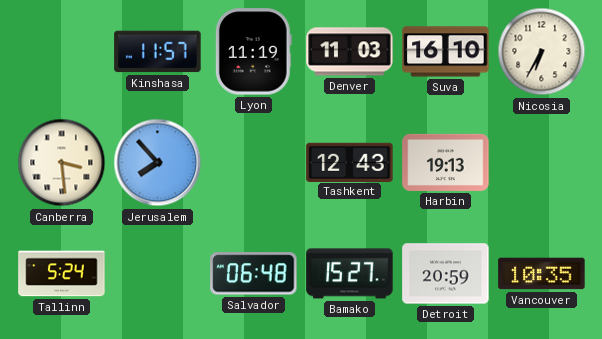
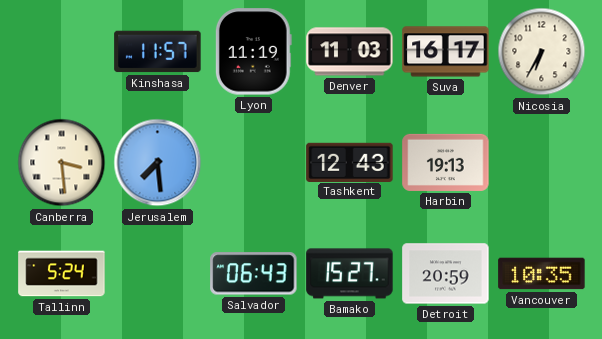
Suva: 16:10 -> 16:17 (446, 52)
Jerusalem: 7:53 -> 7:29 (158, 163)
Salvador: 06:48 -> 06:43 (254, 274)
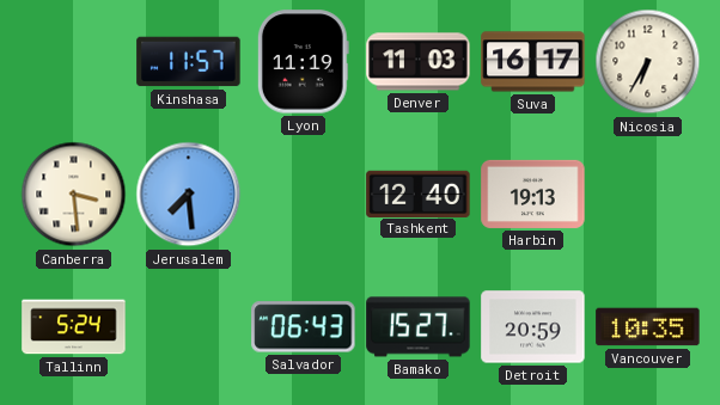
Tashkent: 12:43 -> 12:40 (419, 194)
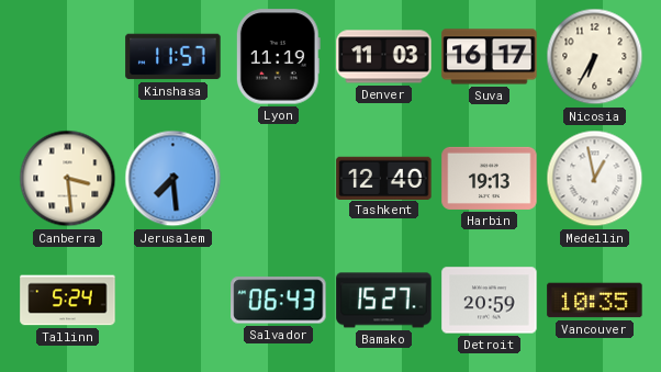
Medellin: none -> 12:58 (595, 179)
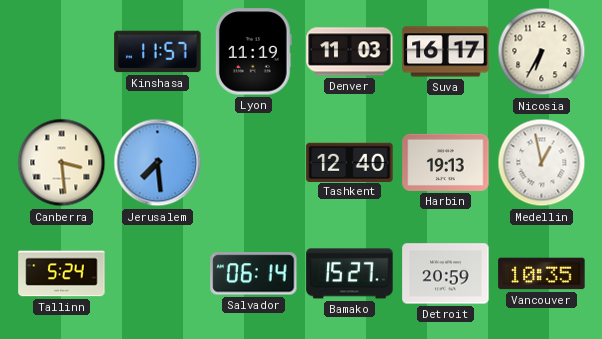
Salvador: 06:43 -> 06:14 (254, 274)
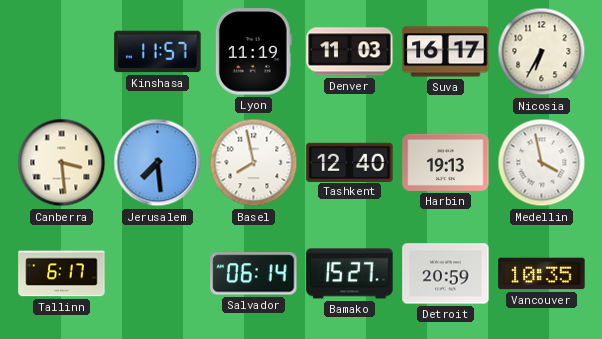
Basel: none -> 7:58 (254, 163)
Medellin: 12:58 -> 3:58 (542, 163)
Tallinn: 5:24 -> 6:17 (62, 274)
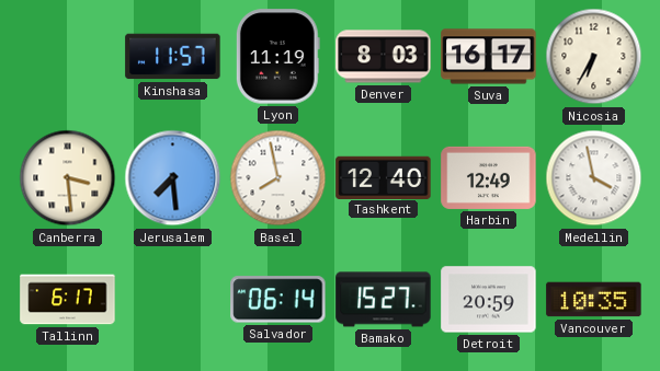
Denver: 11:03 -> 8:03 (384, 57)
Harbin: 19:13 -> 12:49 (489, 177)
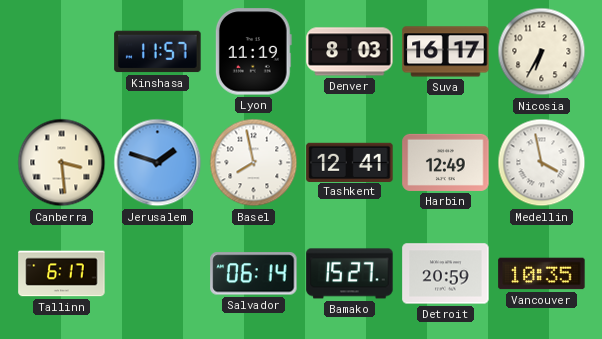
Jerusalem: 7:29 -> 1:48 (158, 163)
Tashkent: 12:40 -> 12:41 (350, 162)
